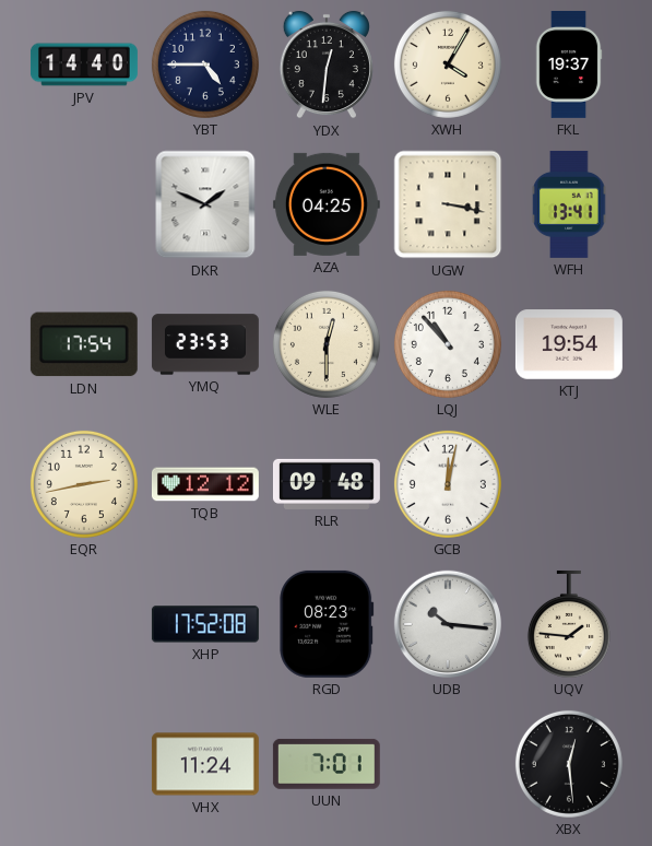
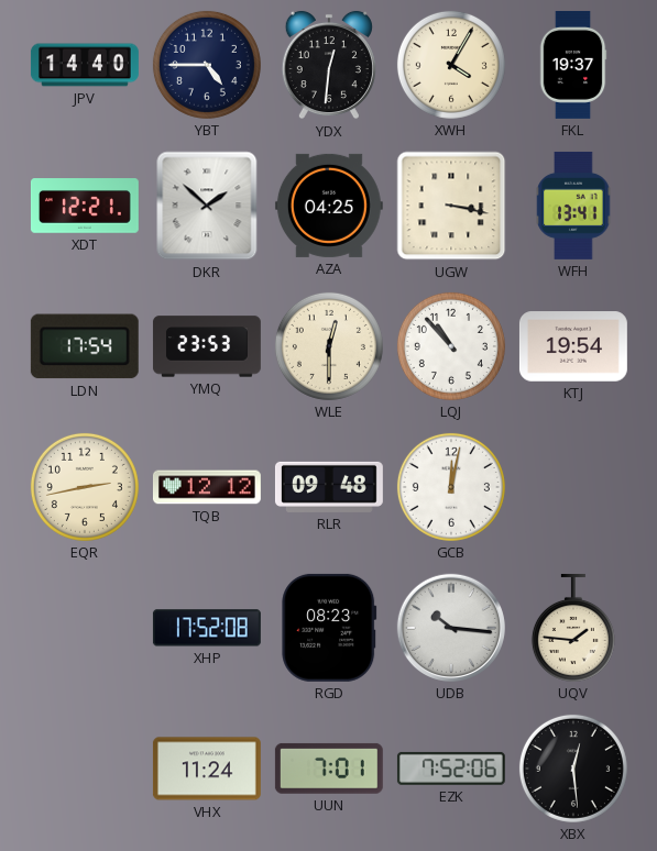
XDT: none -> 12:21 (85, 206)
DKR: 1:49 -> 1:52 (207, 206)
EZK: none -> 7:52 (451, 769)
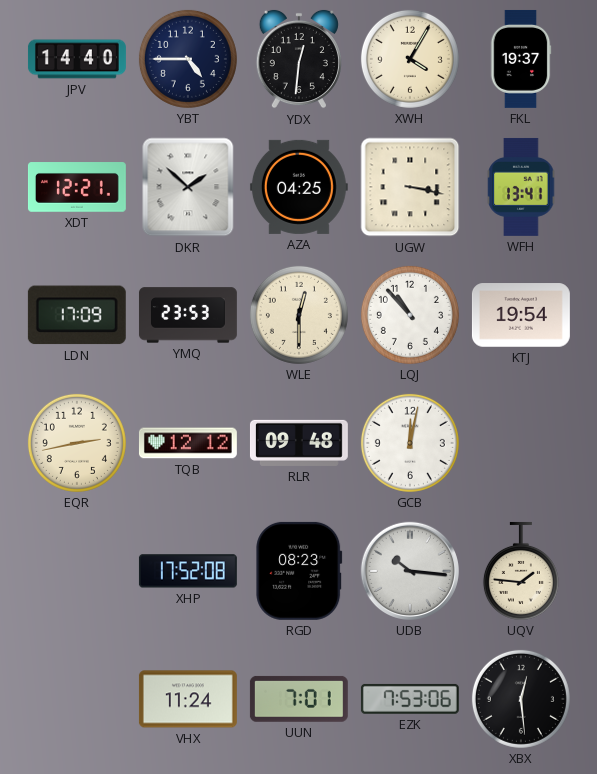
LDN: 17:54 -> 17:09 (77, 315)
EZK: 7:52 -> 7:53 (410, 699)
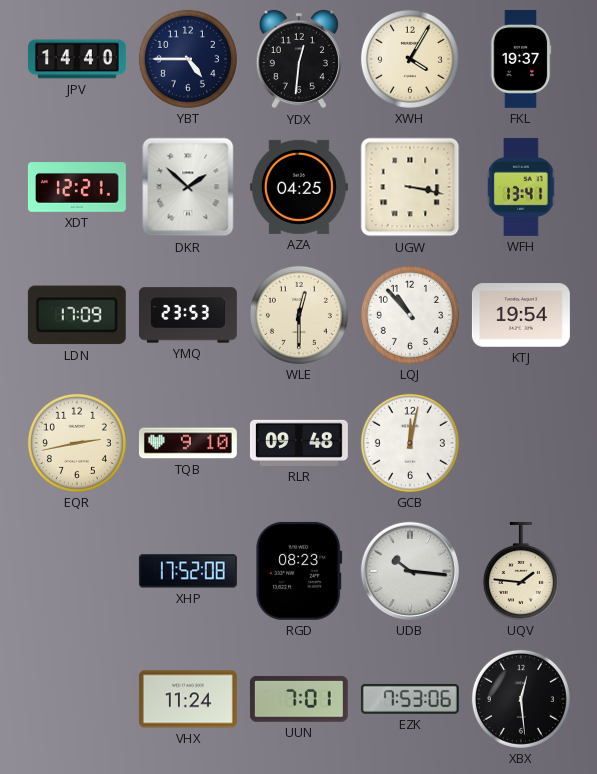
TQB: 12:12 -> 9:10 (188, 443)
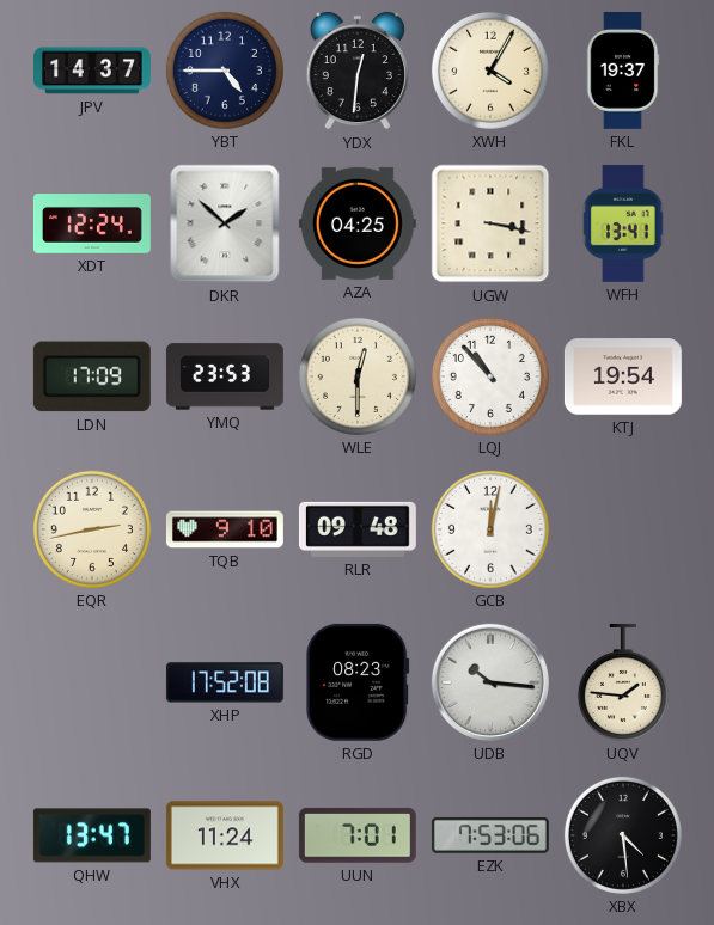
JPV: 14:40 -> 14:37 (92, 71)
XDT: 12:21 -> 12:24 (92, 223)
QHW: none -> 13:47 (92, 835)
XBX: 12:29 -> 4:29 (623, 835)
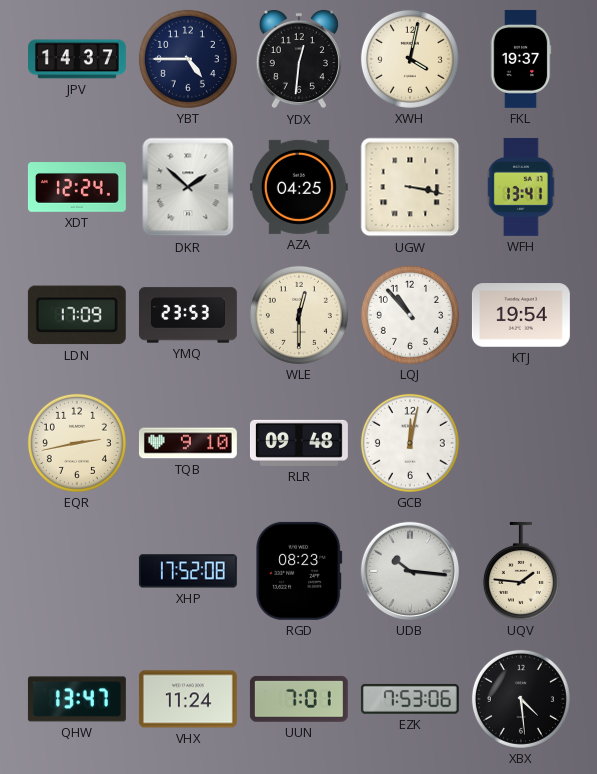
XWH: 4:05 -> 4:02 (410, 59)
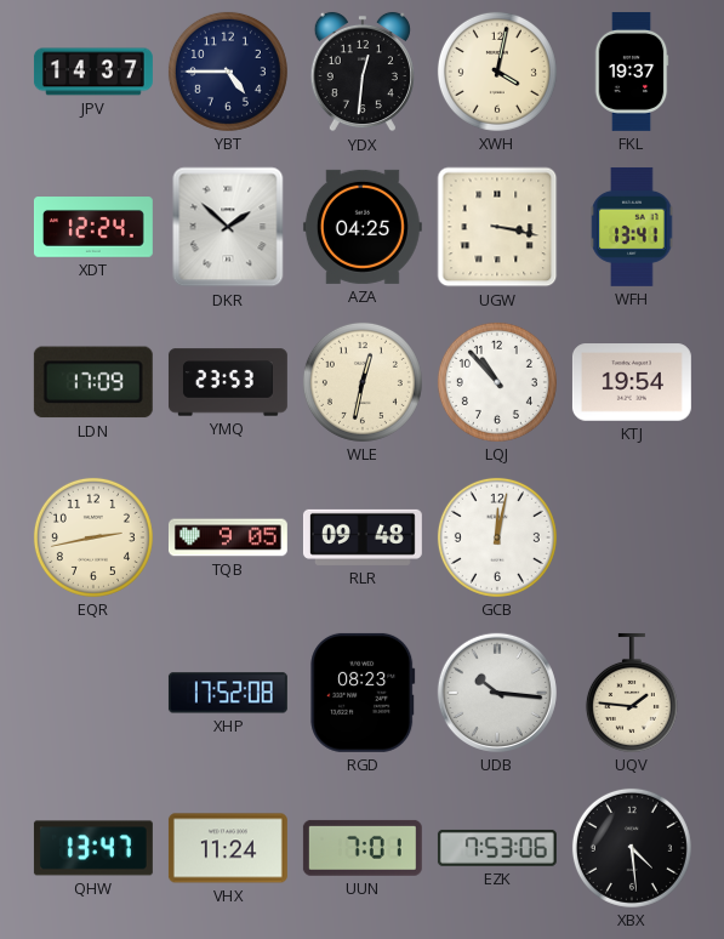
WLE: 12:30 -> 12:32 (363, 382)
TQB: 9:10 -> 9:05 (228, 537)
